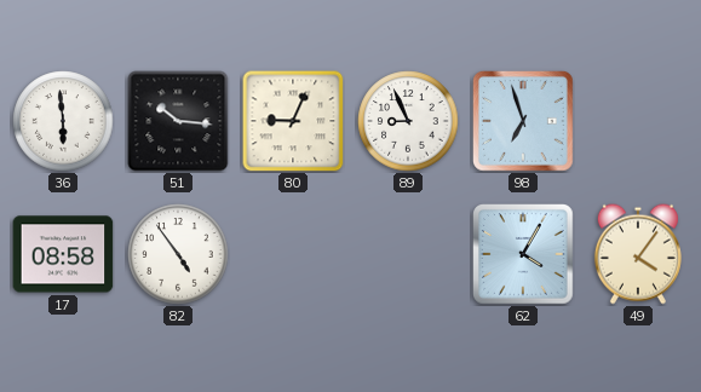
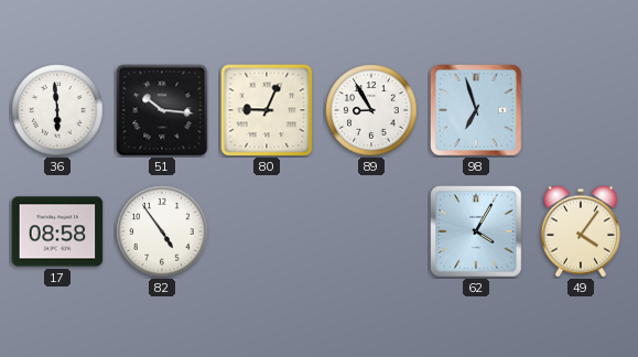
89: 8:56 -> 8:55 (371, 110)
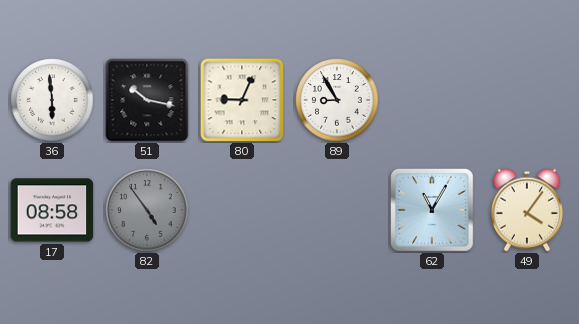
51: 10:16 -> 10:17 (147, 100)
98: 6:57 -> none (477, 111)
82 dial: white -> grey (147, 210)
62: 4:05 -> 11:05 (433, 211)
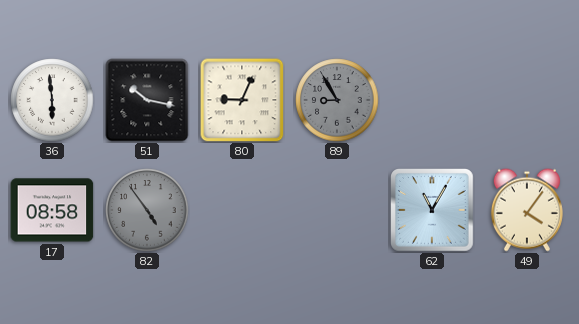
89 dial: white -> grey (337, 100)
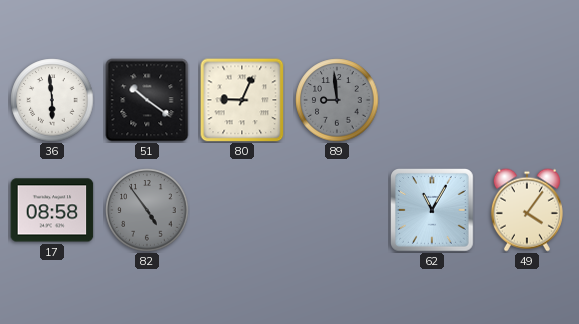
51: 10:17 -> 10:21 (147, 100)
89: 8:55 -> 8:59 (337, 100)
